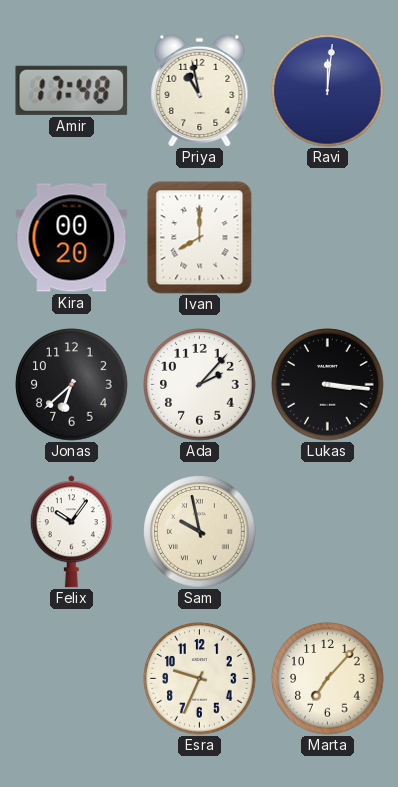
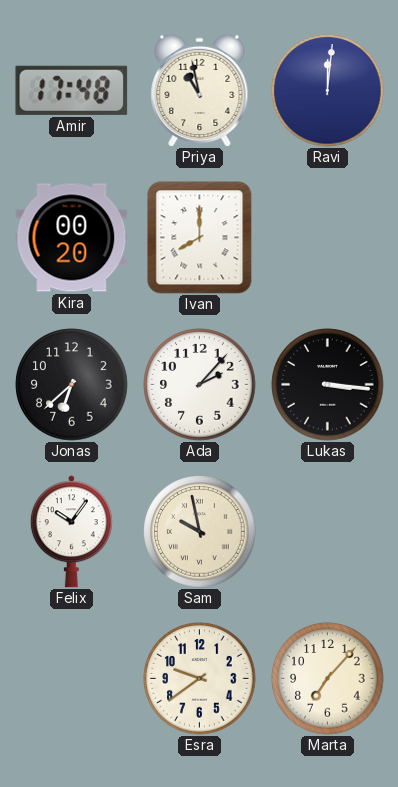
Esra: 9:34 -> 9:39 (200, 679)
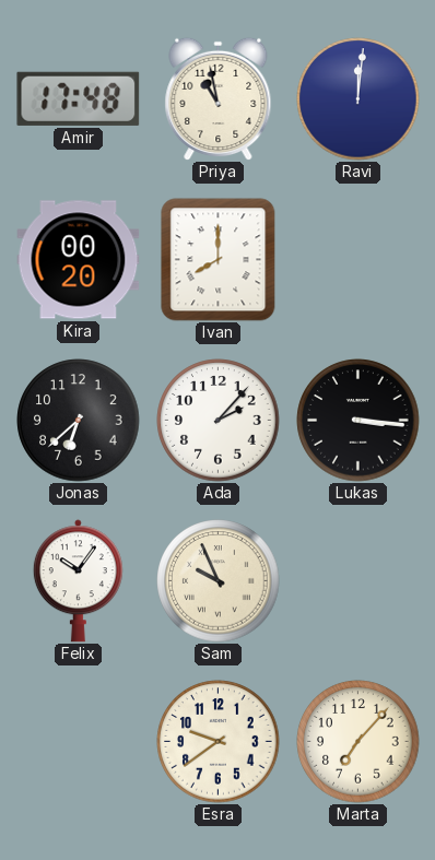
Sam: 9:58 -> 9:56 (219, 581)
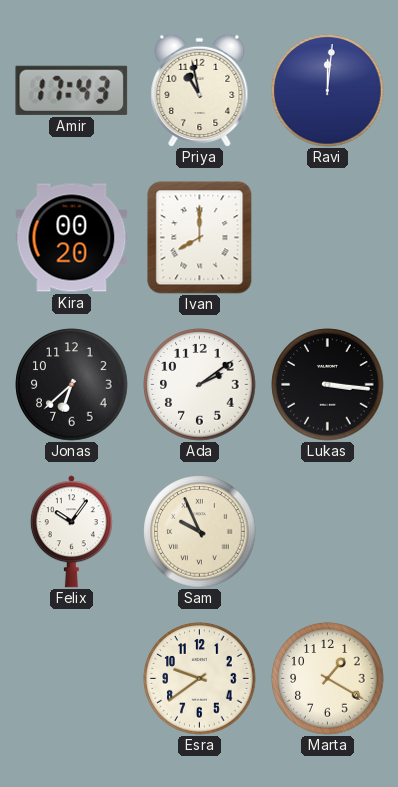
Amir: 17:48 -> 17:43 (72, 90)
Ada: 2:07 -> 2:09 (200, 385)
Marta: 7:07 -> 1:20 (328, 679)
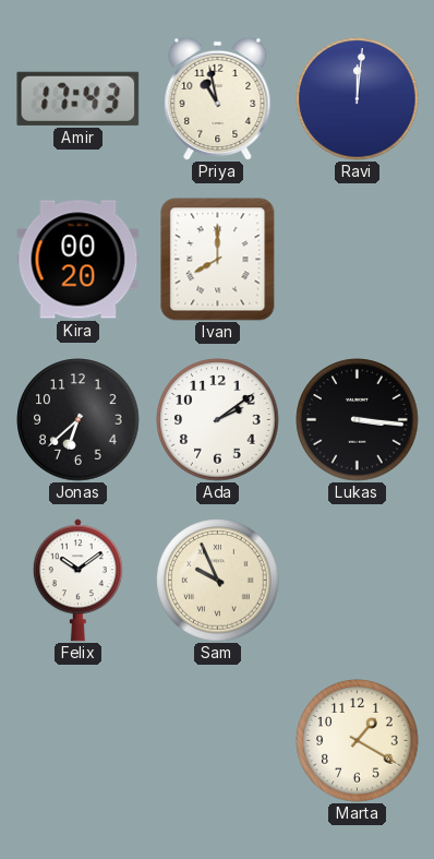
Felix: 10:06 -> 10:09 (77, 581)
Esra: 9:39 -> none (200, 679)
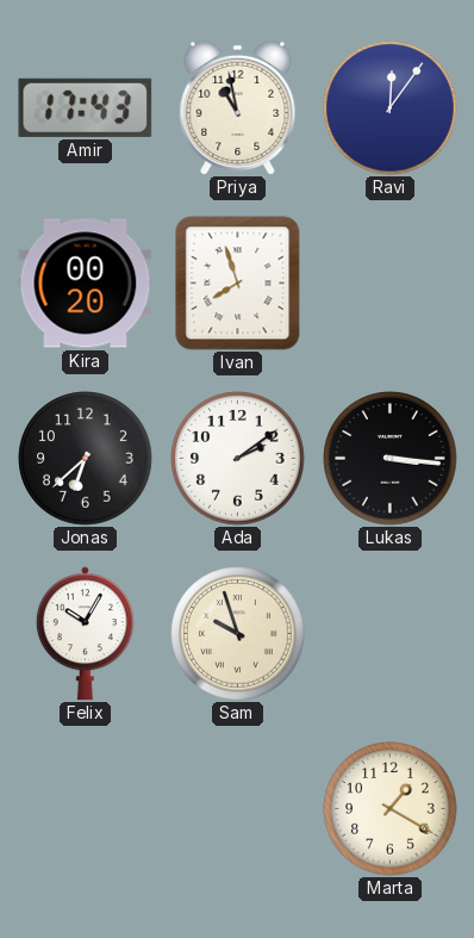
Ravi: 12:01 -> 12:06 (391, 108)
Ivan: 8:00 -> 7:57 (238, 284)
Felix: 10:09 -> 10:05 (85, 634)
Sam: 9:56 -> 9:57 (238, 634)
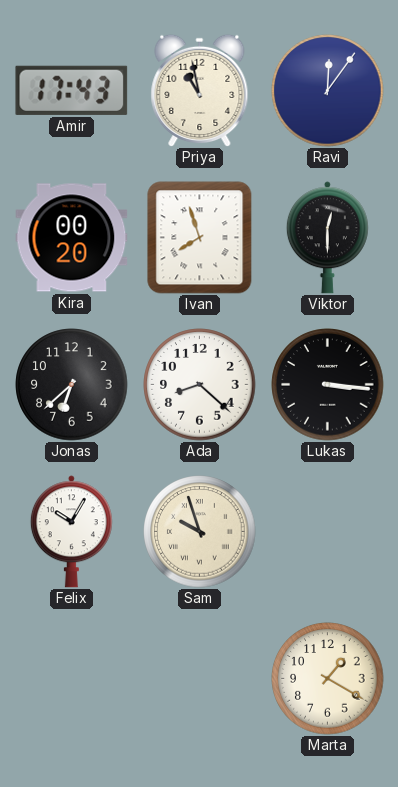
Viktor: none -> 12:30 (327, 238)
Ada: 2:09 -> 8:22 (200, 385)
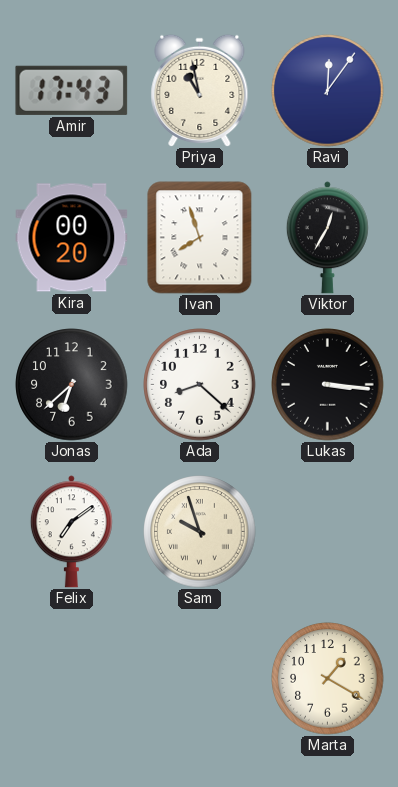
Viktor: 12:30 -> 12:35 (327, 238)
Felix: 10:05 -> 7:09 (71, 532)
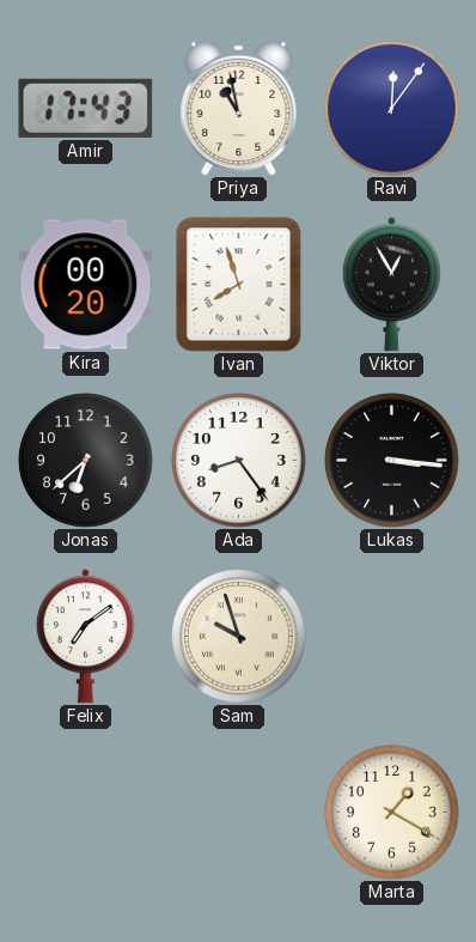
Viktor: 12:35 -> 12:55 (391, 285)
Ada: 8:22 -> 8:24 (239, 461)
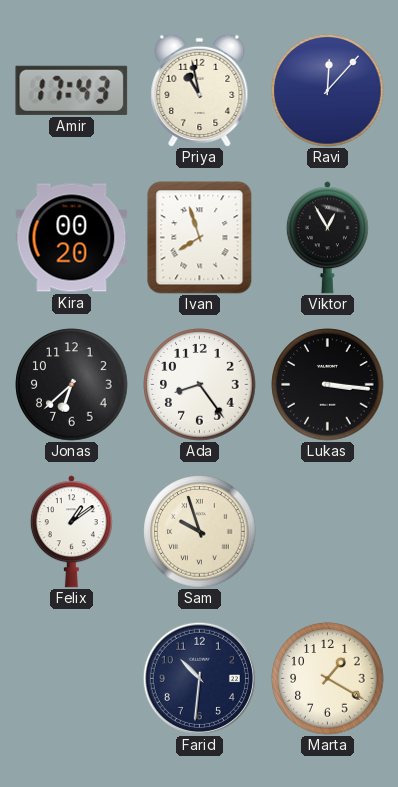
Ravi: 12:06 -> 12:07 (328, 91)
Felix: 7:09 -> 1:09 (71, 532)
Farid: none -> 10:31 (199, 678)
